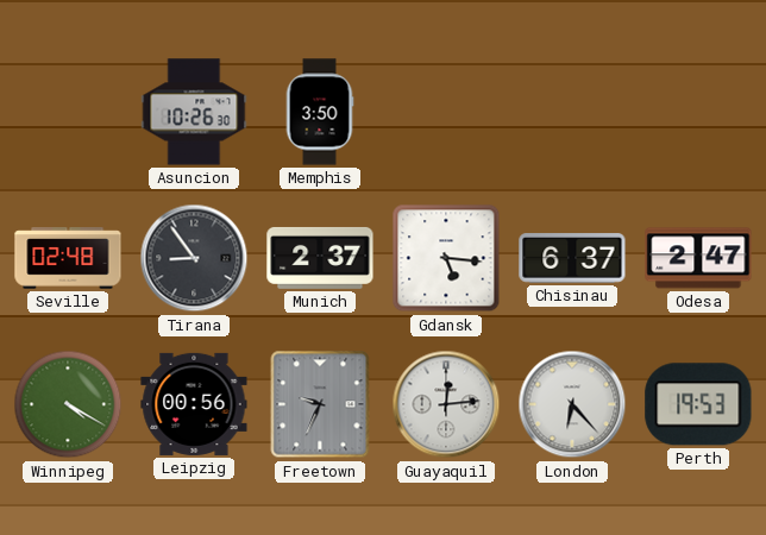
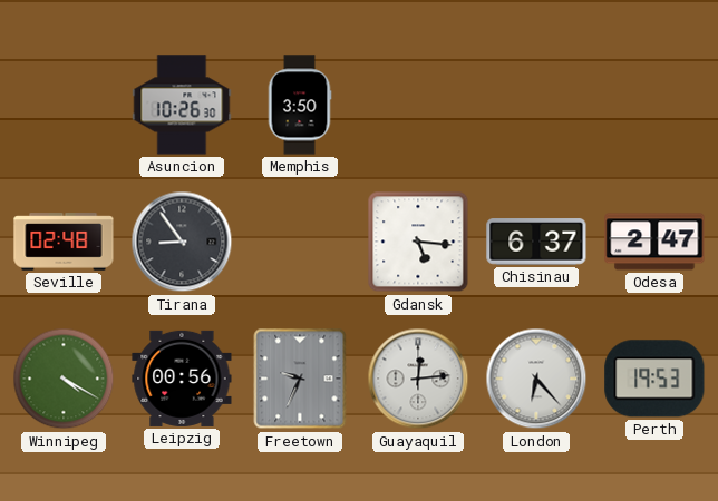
Munich: 2:37 -> none (320, 258)
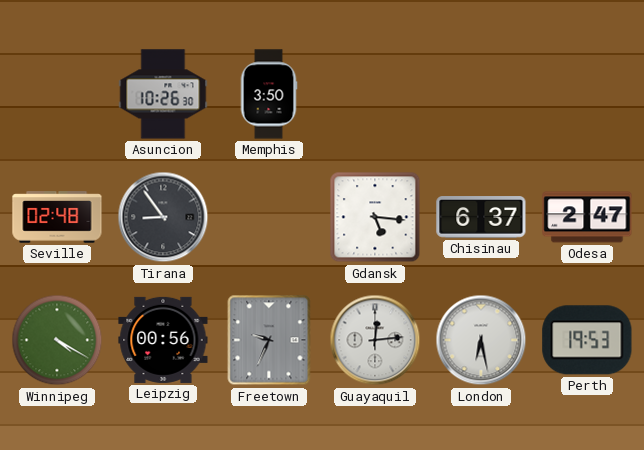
London: 6:23 -> 6:28 (481, 340)
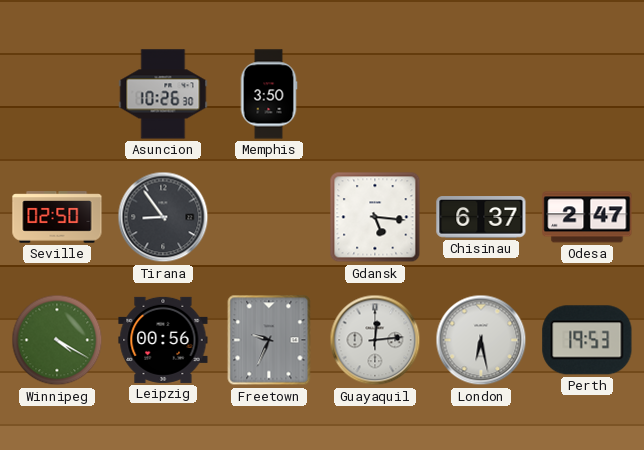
Seville: 02:48 -> 02:50 (57, 217)
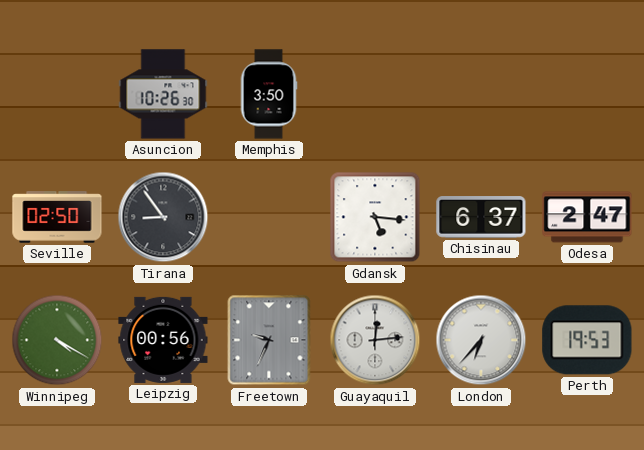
London: 6:28 -> 6:37 (481, 340)
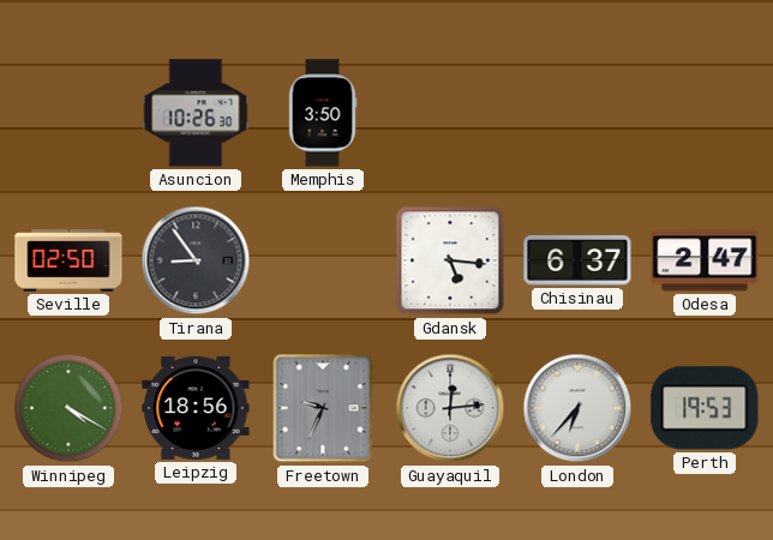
Leipzig: 00:56 -> 18:56 (196, 408)
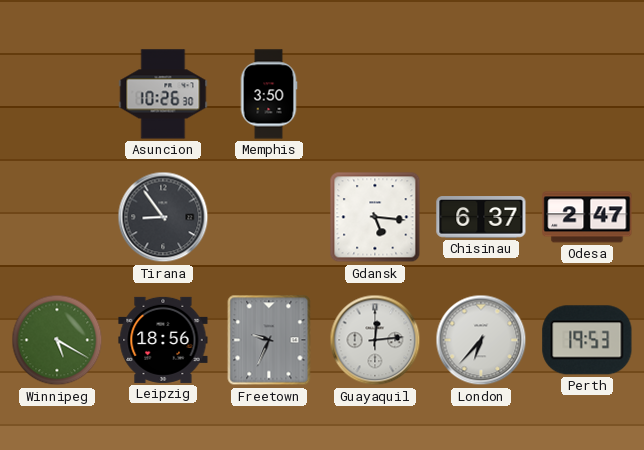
Seville: 02:50 -> none (68, 260)
Winnipeg: 4:20 -> 5:20 (57, 340)
